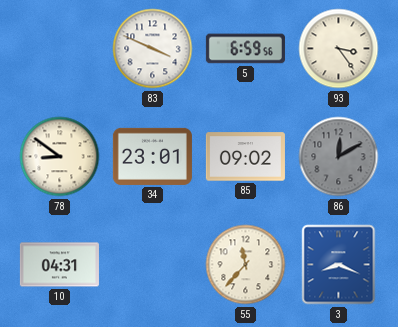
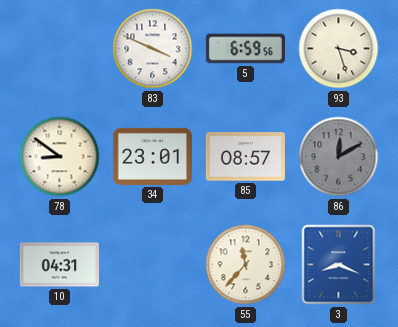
93: 3:24 -> 3:27 (339, 49)
85: 09:02 -> 08:57 (245, 157)
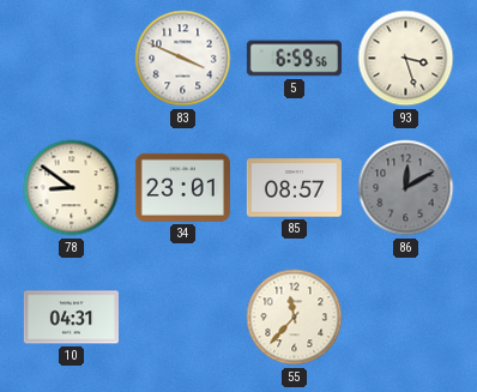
3: 8:19 -> none (339, 265)
